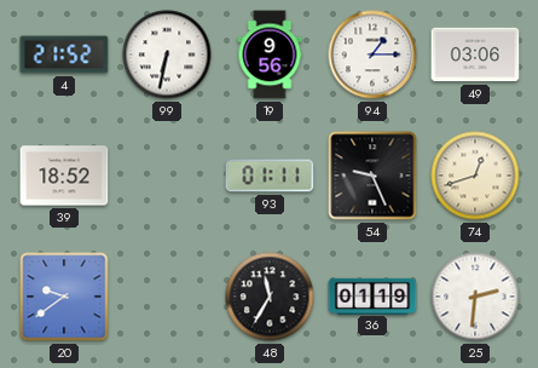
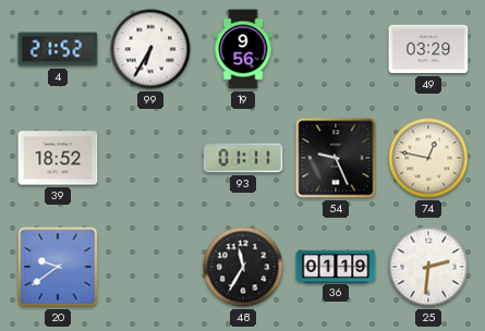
99: 6:32 -> 6:35 (150, 49)
94: 1:15 -> none (372, 54)
49: 03:06 -> 03:29 (428, 49)
74: 12:42 -> 12:47 (428, 158)
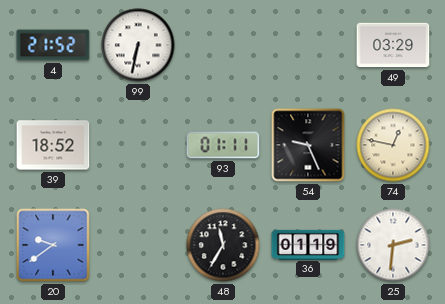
99: 6:35 -> 6:32 (138, 45)
19: 9:56 -> none (243, 49)
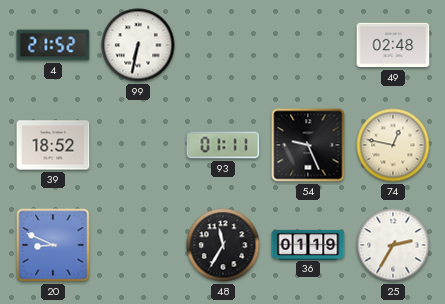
49: 03:29 -> 02:48 (393, 45)
20: 9:39 -> 8:49 (53, 245)
25: 2:31 -> 2:35 (393, 245)
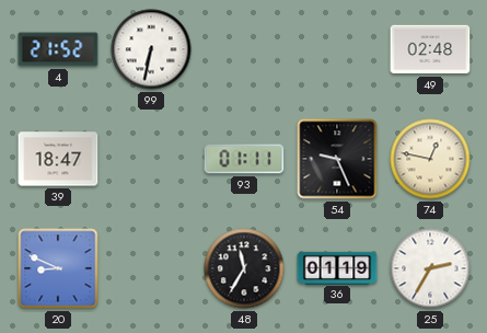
39: 18:52 -> 18:47 (58, 159)
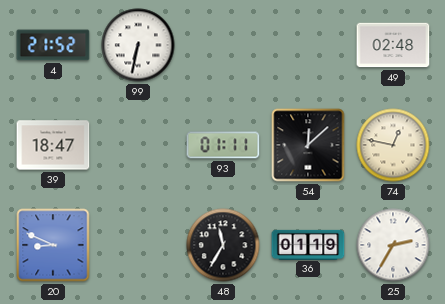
54: 9:26 -> 12:08 (308, 145)
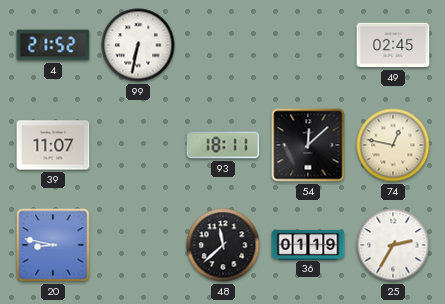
49: 02:48 -> 02:45 (393, 45)
39: 18:47 -> 11:07 (53, 145)
93: 01:11 -> 18:11 (223, 145)
20: 8:49 -> 8:47 (53, 245)
48: 11:35 -> 11:38 (223, 245)
